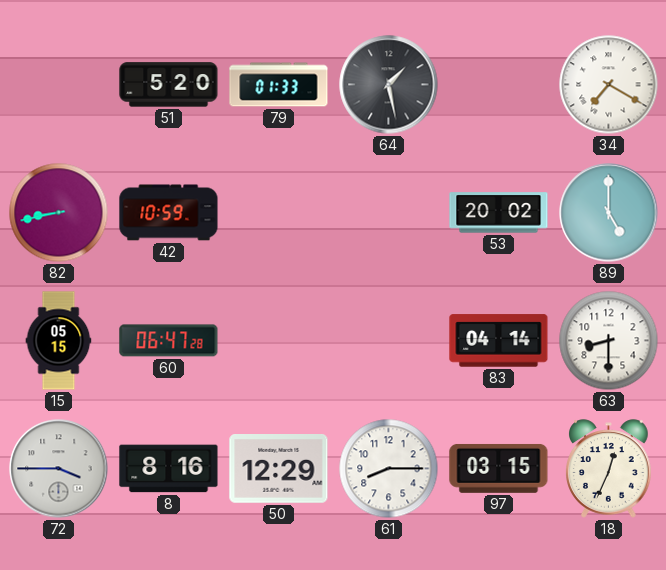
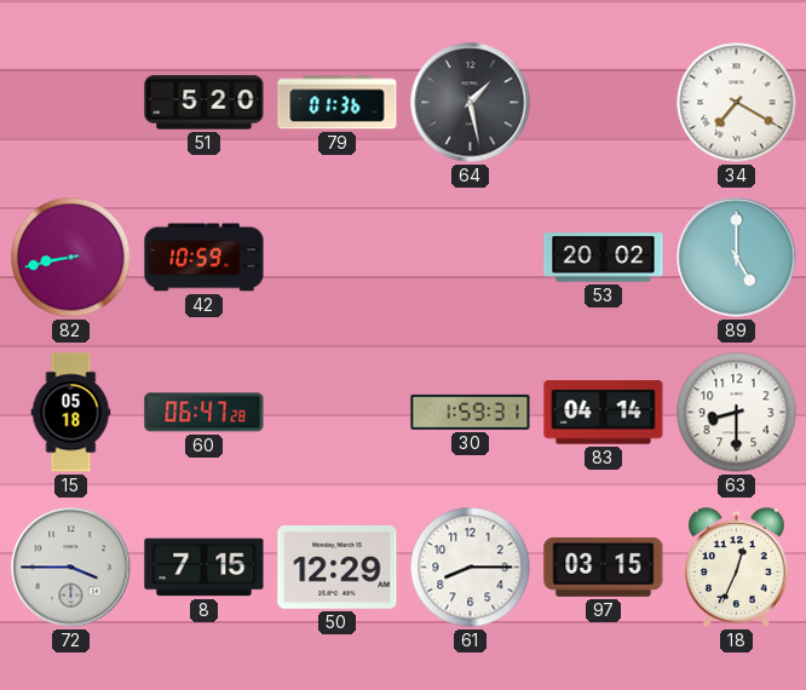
79: 01:33 -> 01:36 (338, 103)
15: 05:15 -> 05:18 (71, 413)
30: none -> 1:59 (471, 412)
8: 8:16 -> 7:15 (205, 568)
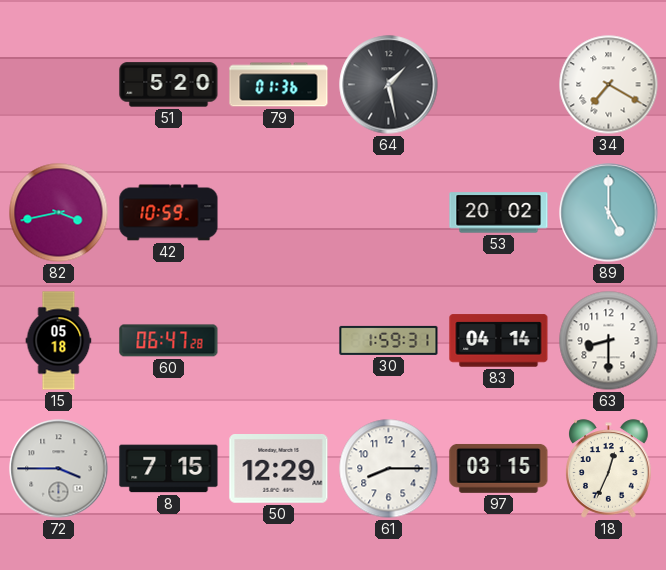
82: 8:43 -> 3:43 (59, 213)
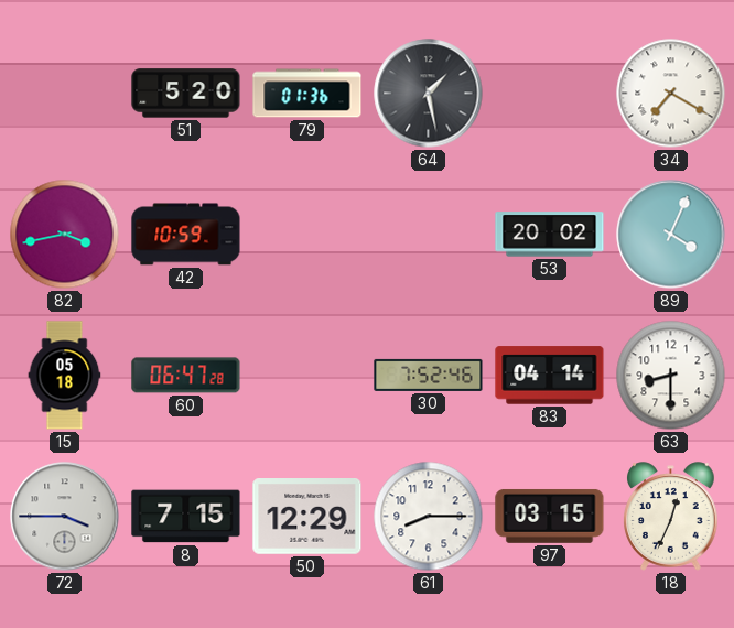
89: 5:00 -> 4:04 (671, 235)
30: 1:59 -> 7:52 (429, 375)
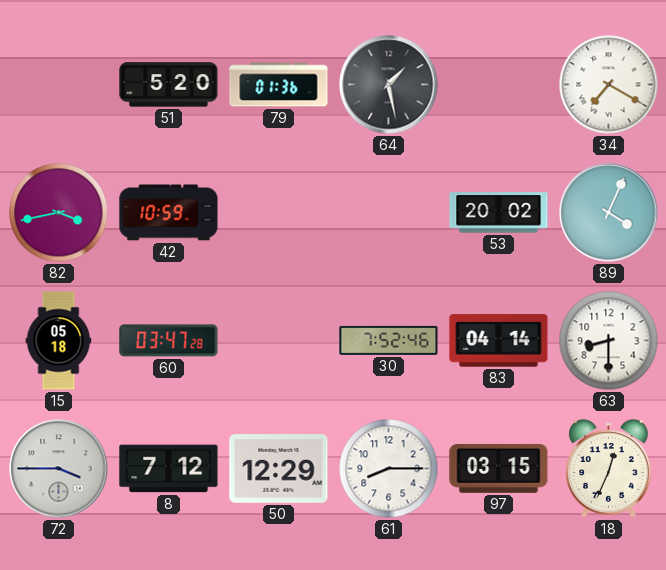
60: 06:47 -> 03:47 (169, 341)
8: 7:15 -> 7:12 (169, 469)
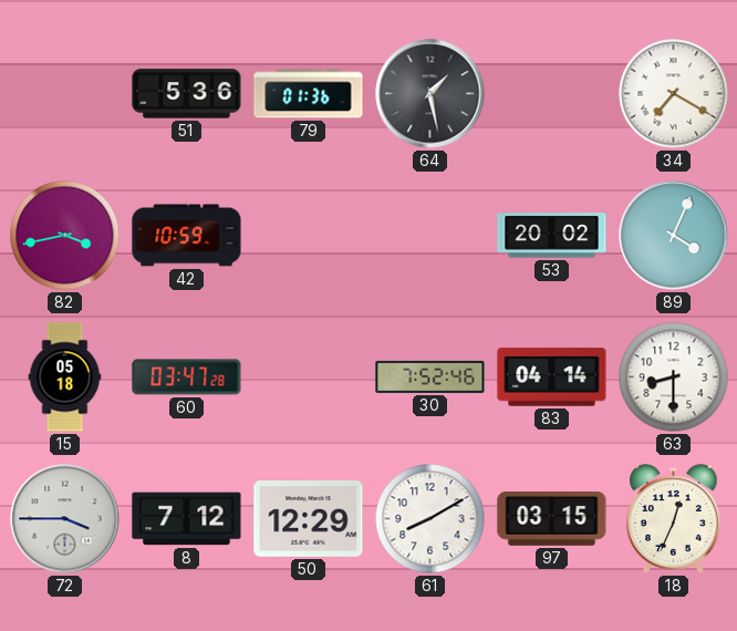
51: 5:20 -> 5:36 (187, 94)
61: 8:15 -> 8:10 (430, 519)
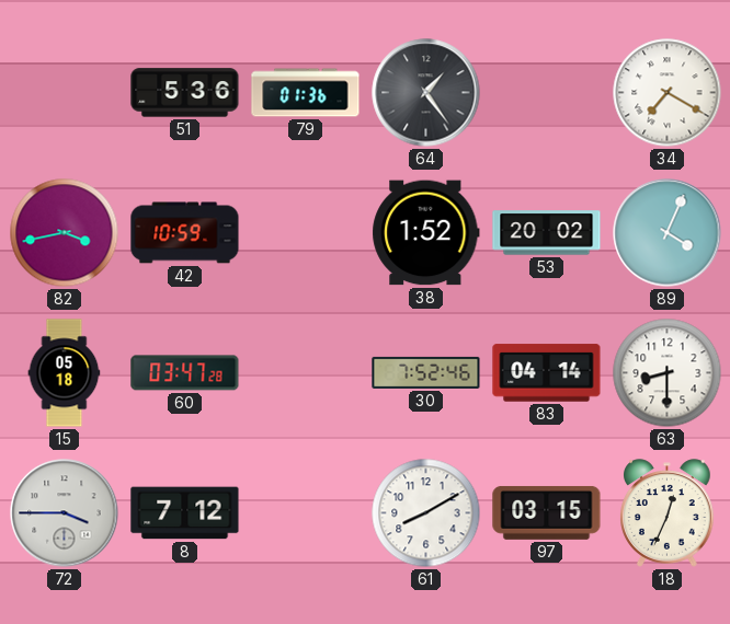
64: 1:28 -> 1:24 (426, 93)
38: none -> 1:52 (426, 233)
50: 12:29 -> none (309, 519)
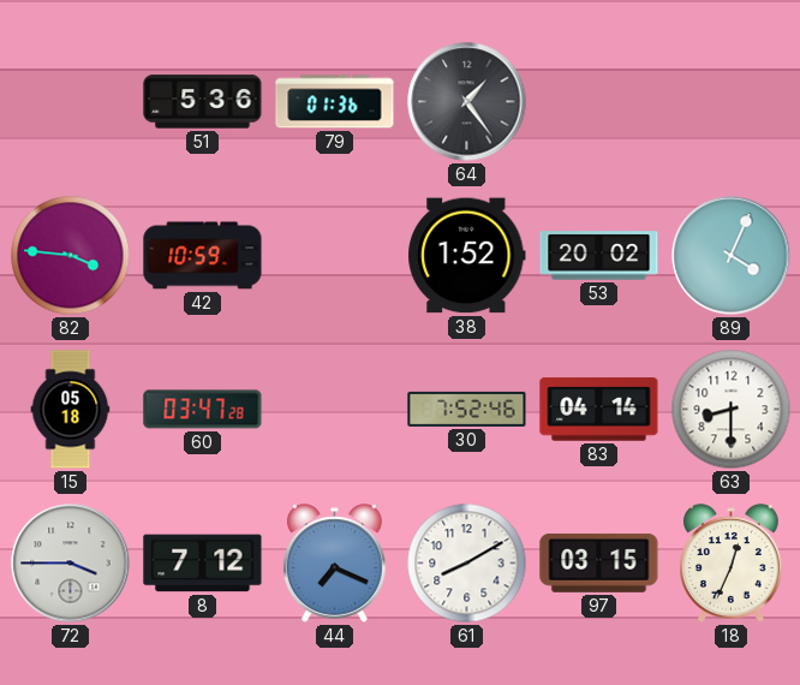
34: 7:20 -> none (668, 93)
82: 3:43 -> 3:46 (71, 256)
44: none -> 7:19 (335, 564)
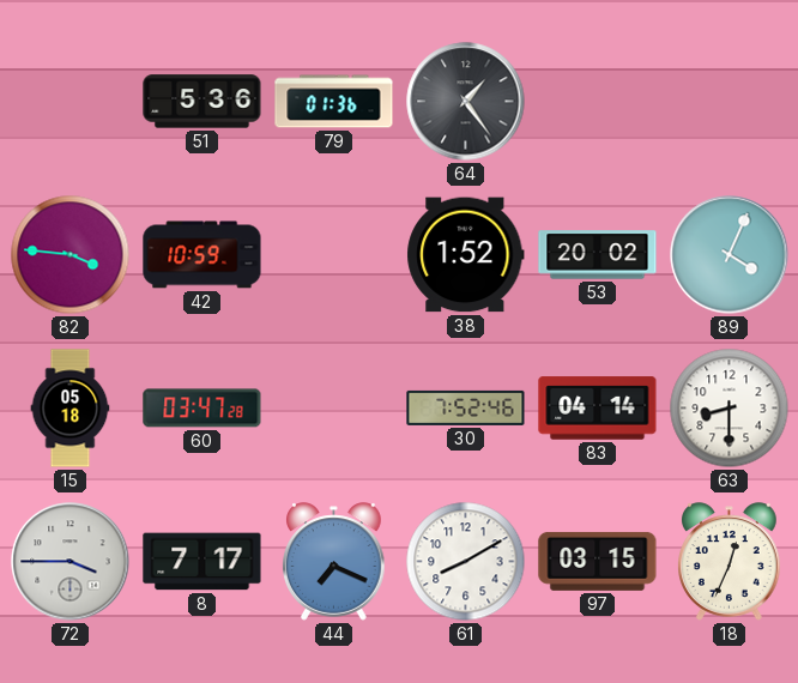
8: 7:12 -> 7:17 (202, 562)
